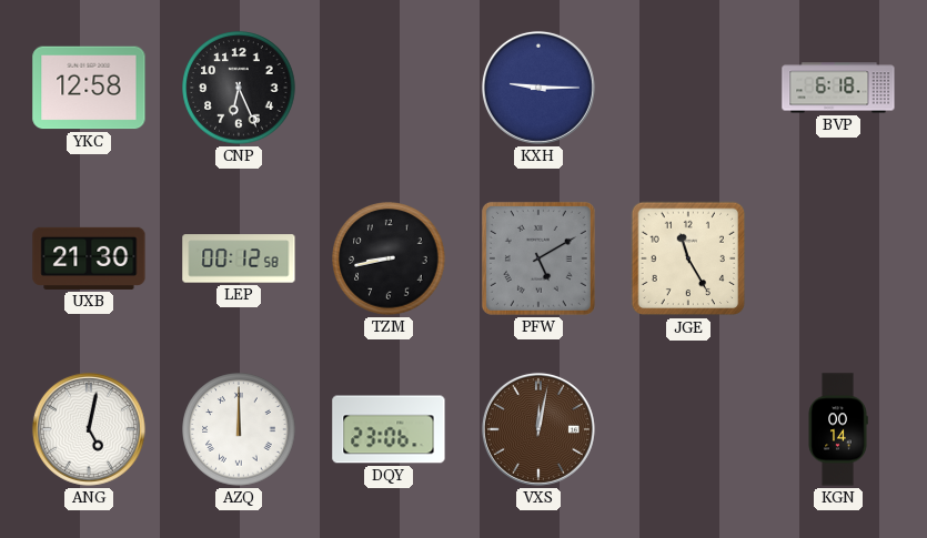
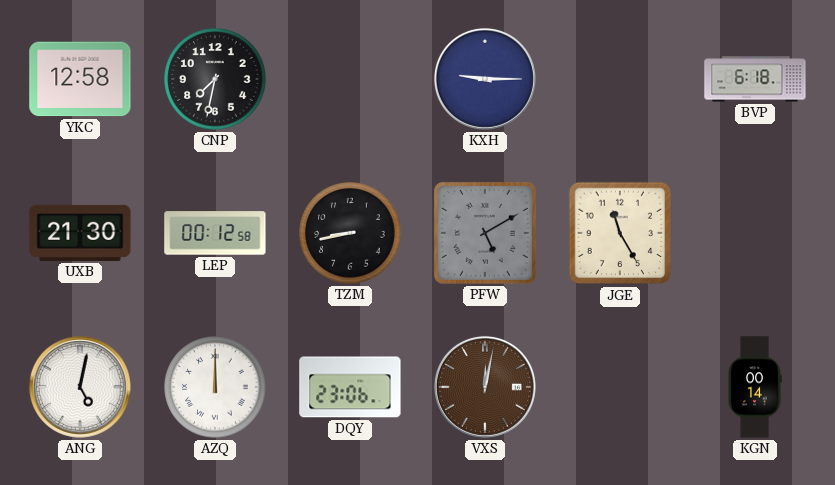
CNP: 6:26 -> 7:32 (215, 79)
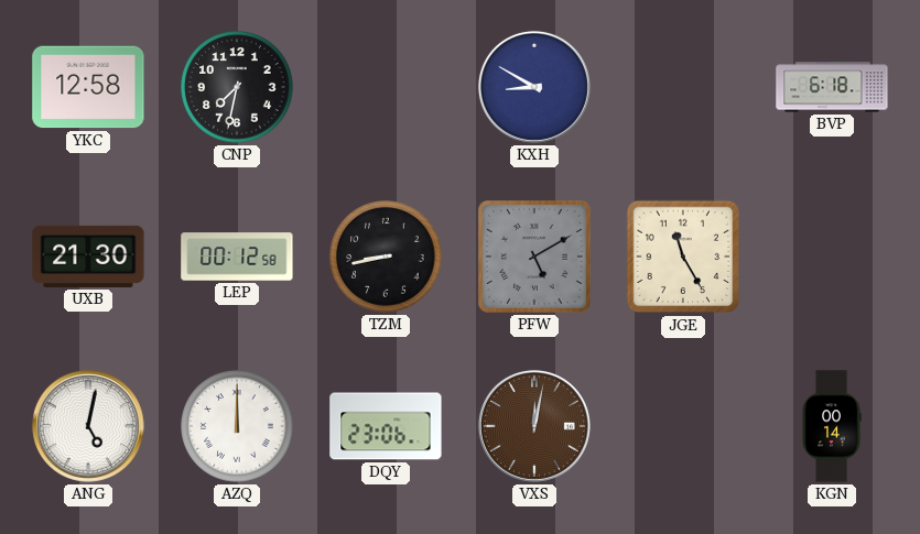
KXH: 9:15 -> 8:50 (534, 87)
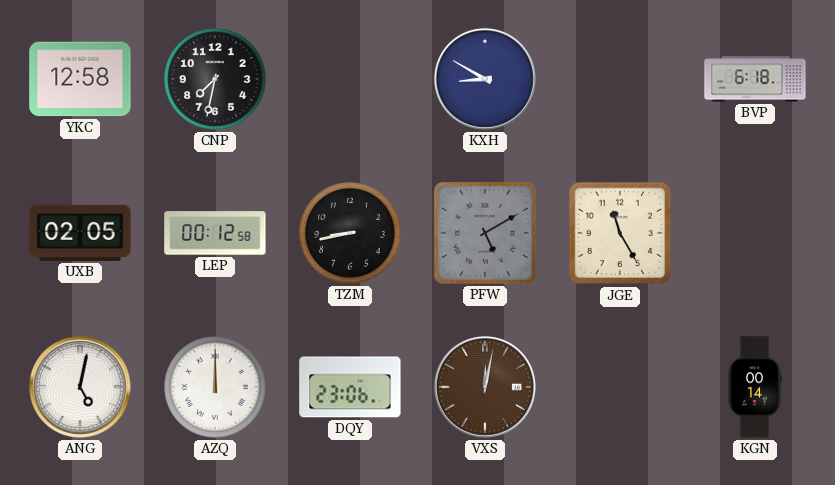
UXB: 21:30 -> 02:05 (80, 233)
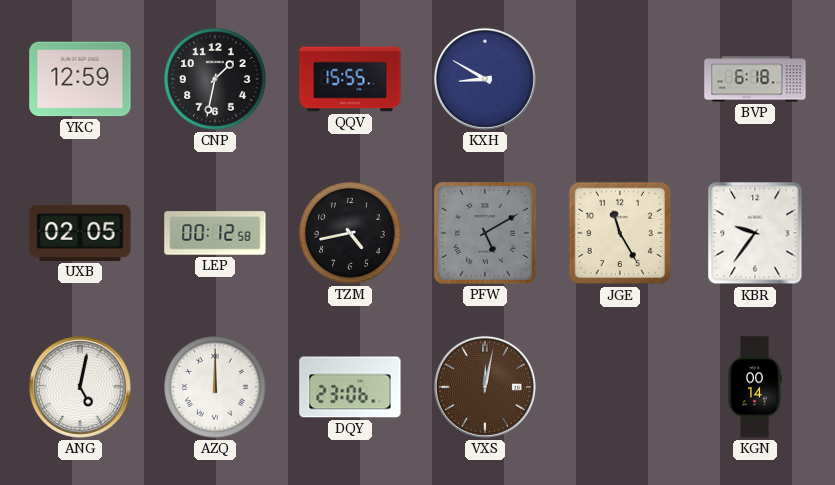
YKC: 12:58 -> 12:59 (80, 79)
CNP: 7:32 -> 1:32 (215, 79)
QQV: none -> 15:55 (350, 79)
TZM: 8:43 -> 4:43 (350, 233)
KBR: none -> 9:36 (755, 233)
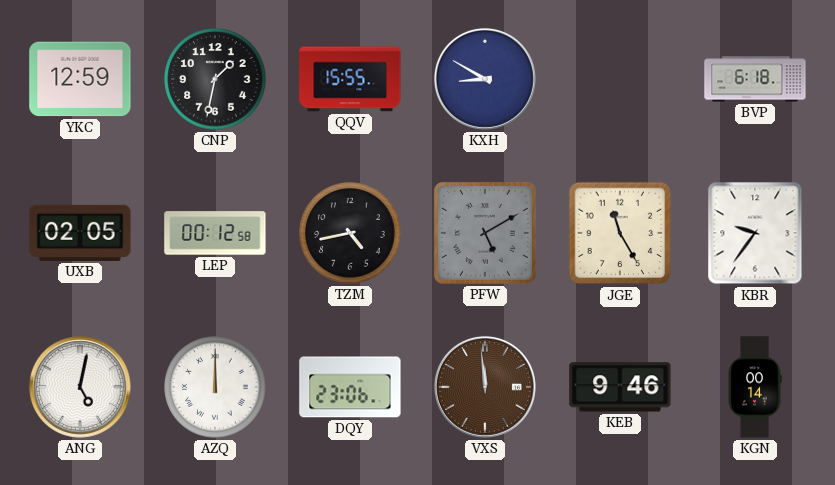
VXS: 12:02 -> 11:59 (485, 387)
KEB: none -> 9:46 (620, 387)
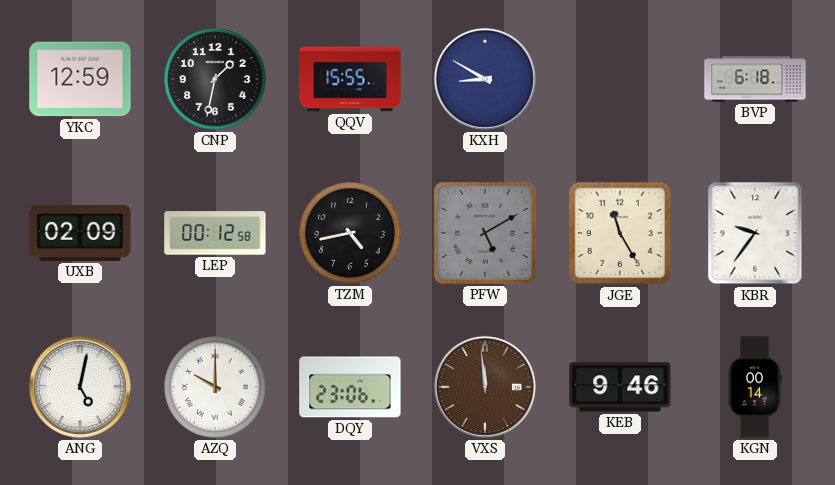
UXB: 02:05 -> 02:09 (80, 233)
AZQ: 12:00 -> 10:00 (215, 387)
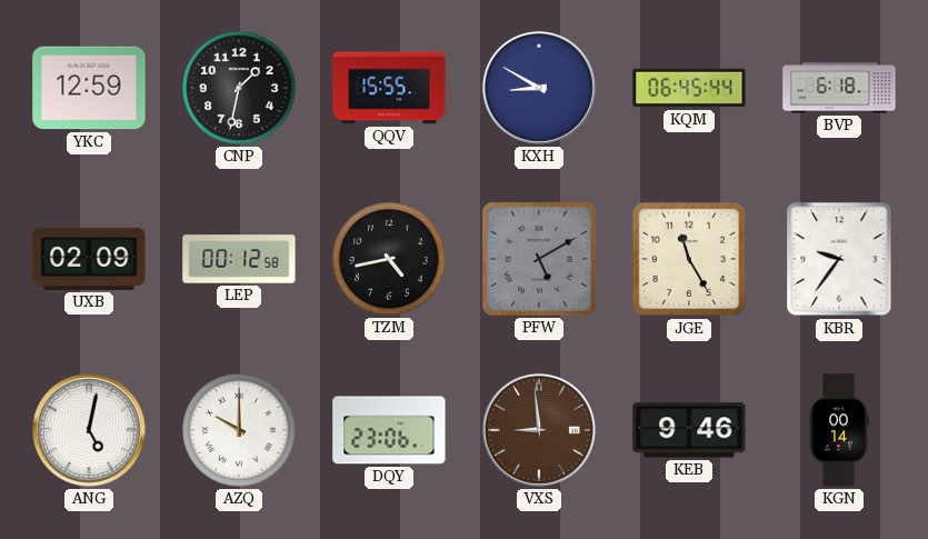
KQM: none -> 06:45 (689, 88)
VXS: 11:59 -> 8:59 (539, 430)
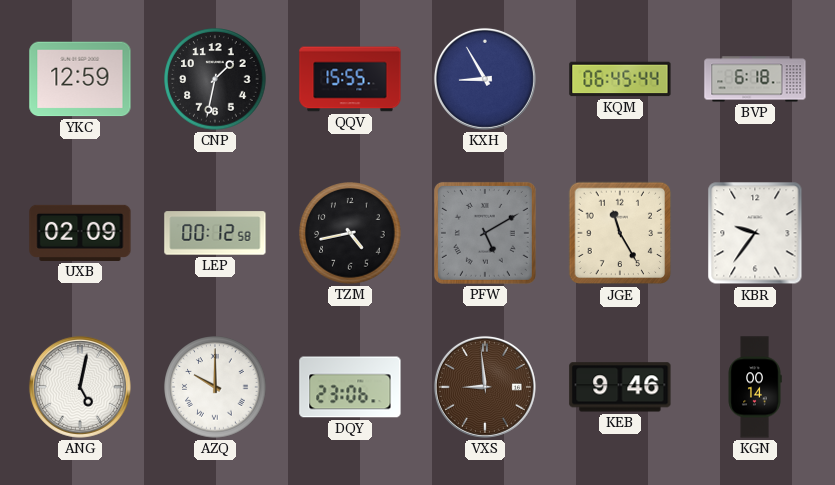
KXH: 8:50 -> 8:55 (485, 79)
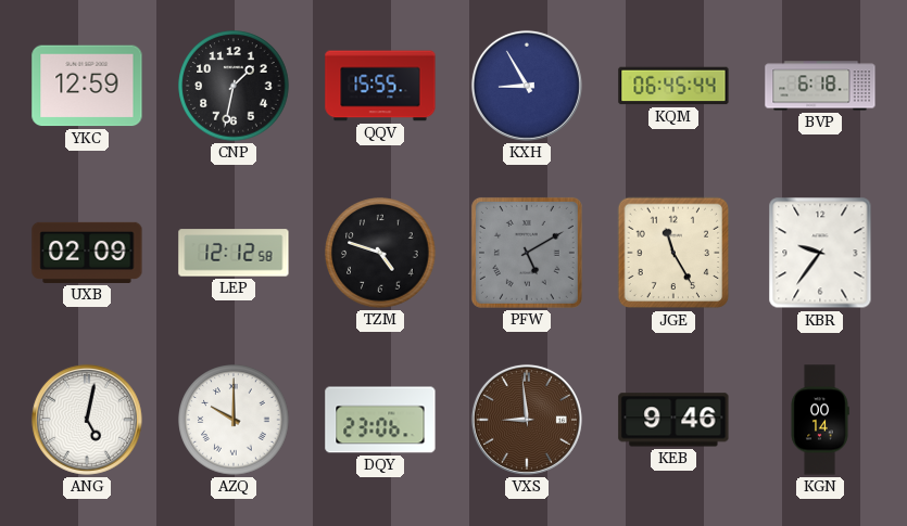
LEP: 00:12 -> 12:12 (234, 253)
TZM: 4:43 -> 4:48 (380, 253)
